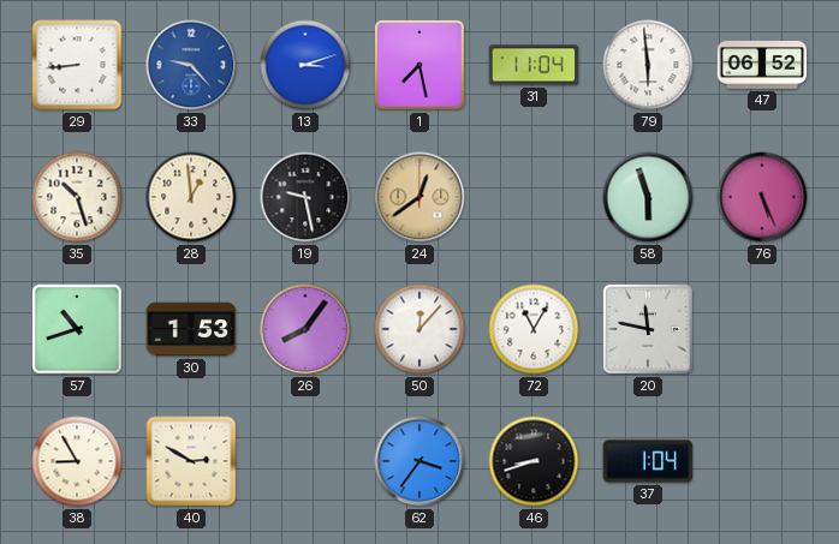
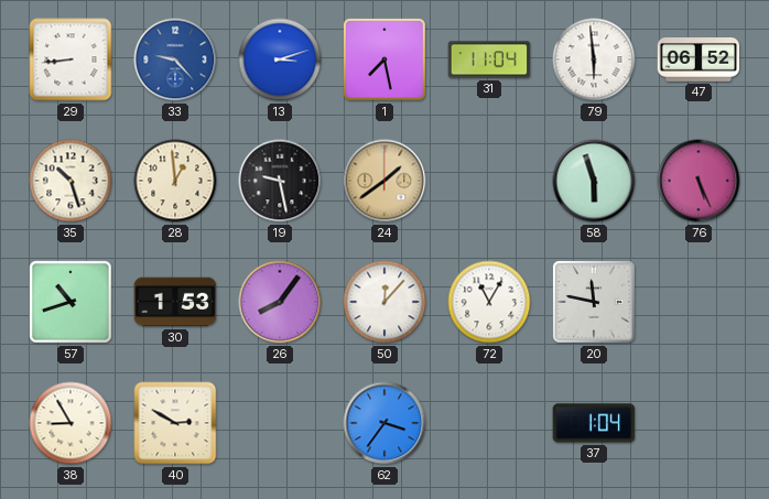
24: 12:39 -> 1:39 (384, 181)
46: 8:42 -> none (534, 461)
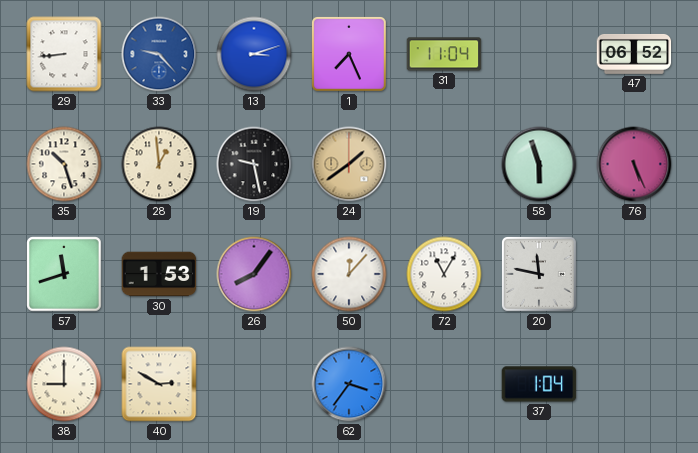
1: 7:28 -> 7:26 (350, 55)
79: 5:59 -> none (594, 59)
57: 10:42 -> 11:42 (64, 274)
38: 8:55 -> 9:00 (64, 384)
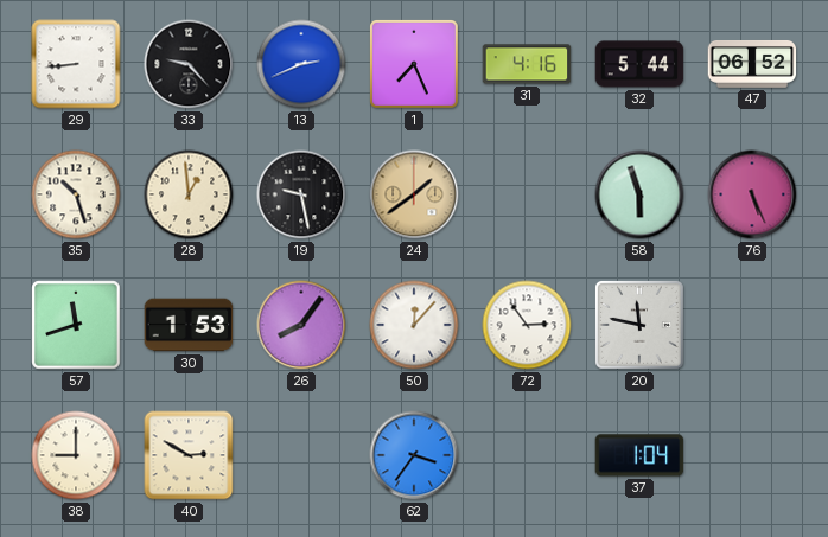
33 dial: blue -> black (189, 64)
13: 3:12 -> 2:41 (301, 64)
31: 11:04 -> 4:16 (527, 64)
32: none -> 5:44 (639, 64)
72: 11:05 -> 2:54 (527, 325)
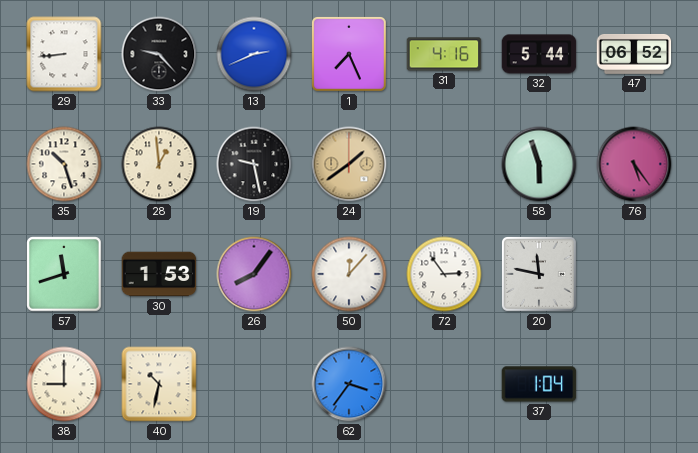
76: 5:26 -> 5:24 (634, 164)
40: 2:50 -> 10:32 (159, 384)
